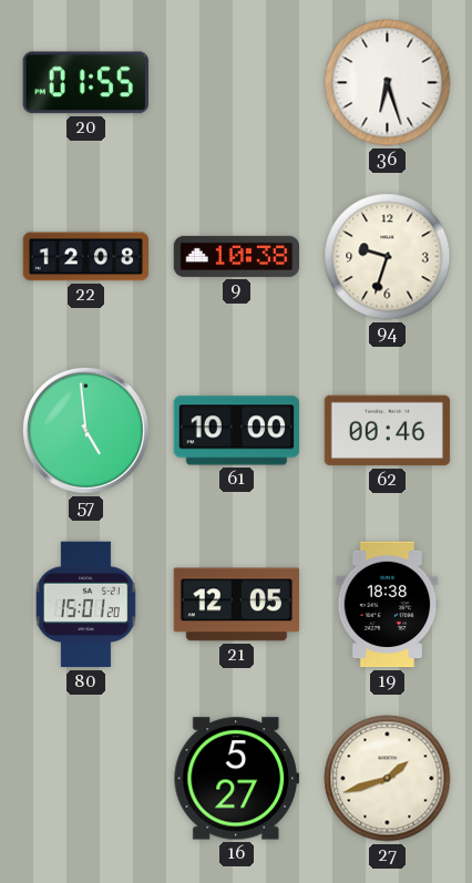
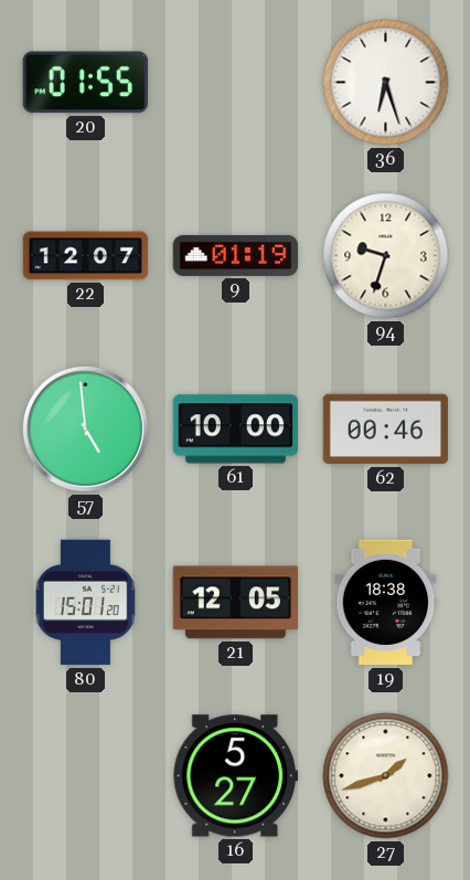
22: 12:08 -> 12:07 (86, 256)
9: 10:38 -> 01:19 (236, 255)
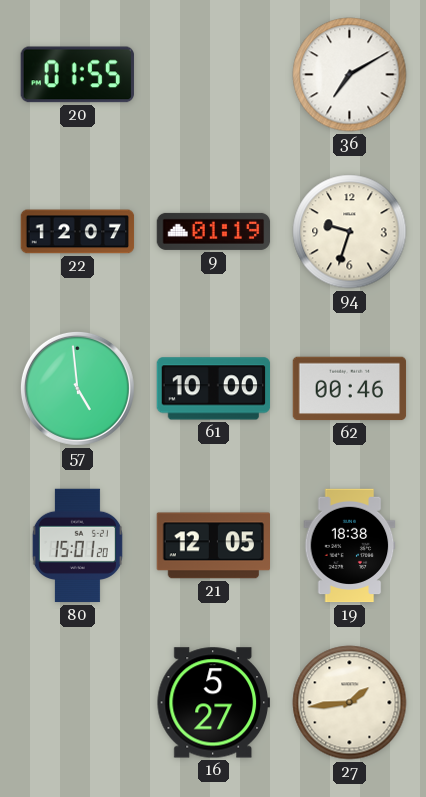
36: 6:27 -> 7:10 (350, 75)
27: 1:42 -> 1:44 (350, 703)
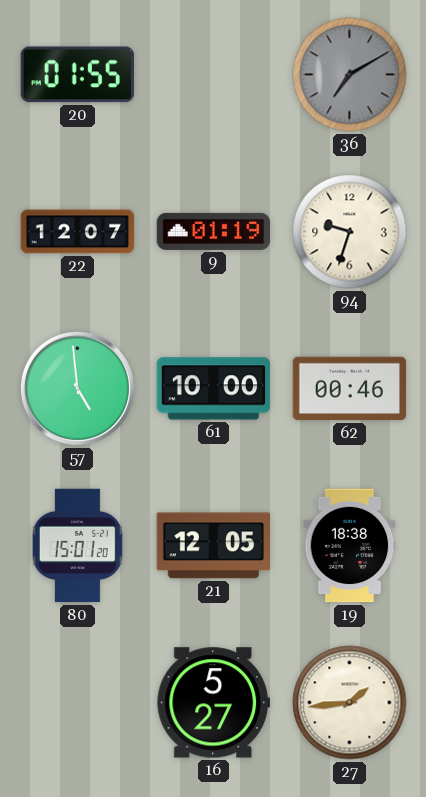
36 dial: white -> grey (350, 75)
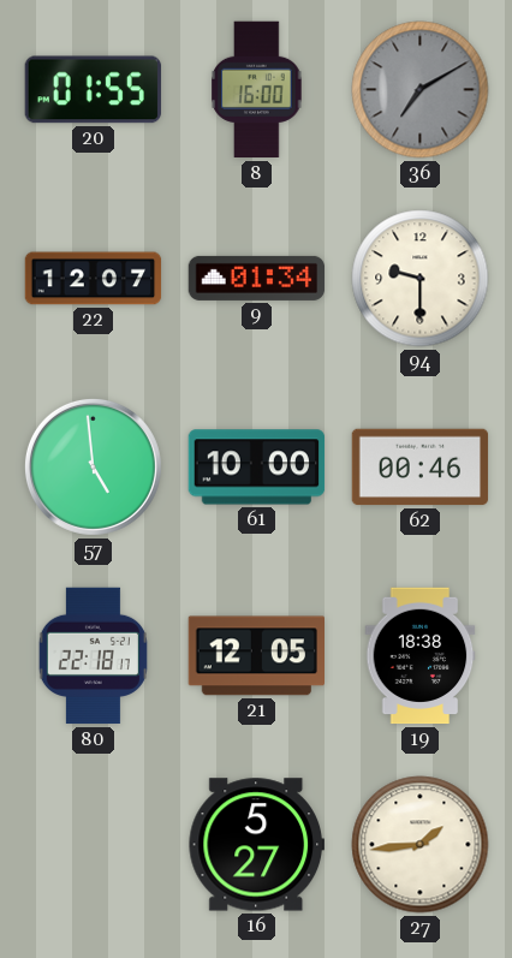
8: none -> 16:00 (257, 90)
9: 01:19 -> 01:34 (257, 278)
94: 9:33 -> 9:30 (421, 279)
80: 15:01 -> 22:18 (93, 656)
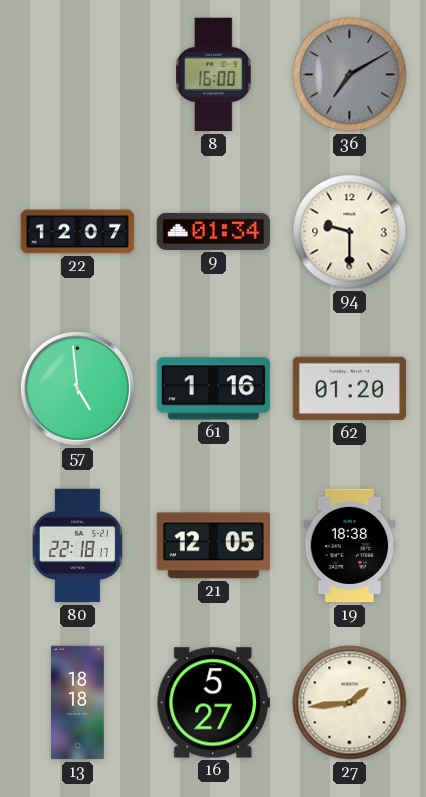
20: 01:55 -> none (93, 90)
61: 10:00 -> 1:16 (214, 389)
62: 00:46 -> 01:20 (350, 389)
13: none -> 18:18 (78, 703)
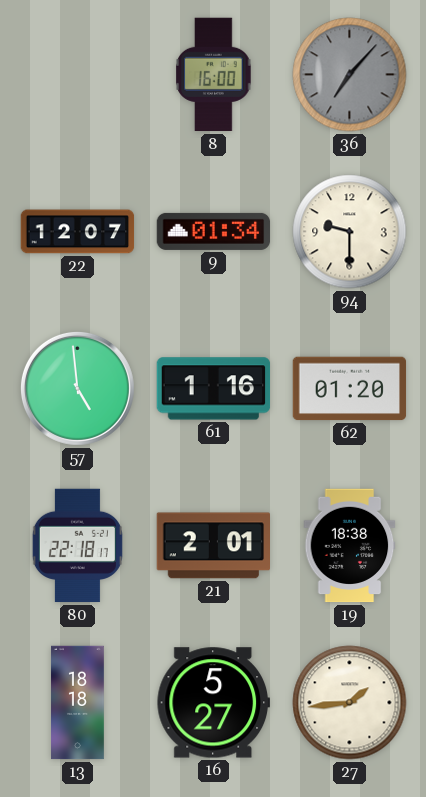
36: 7:10 -> 7:07 (350, 75)
21: 12:05 -> 2:01 (213, 546)
